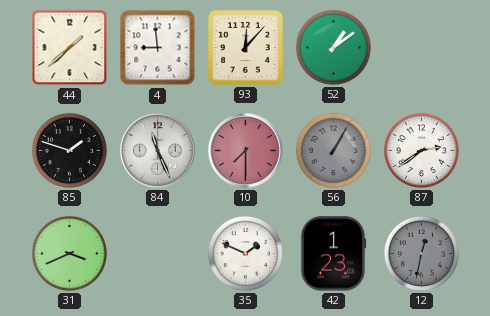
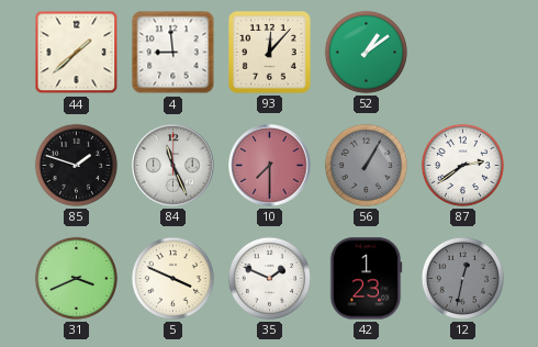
5: none -> 3:49 (172, 278)
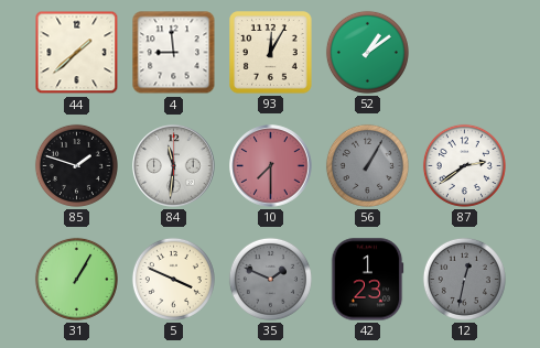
93: 12:07 -> 12:05 (271, 53)
84: 11:26 -> 11:31 (174, 166)
31: 3:41 -> 1:05 (76, 279)
35 dial: white -> grey (270, 279)
